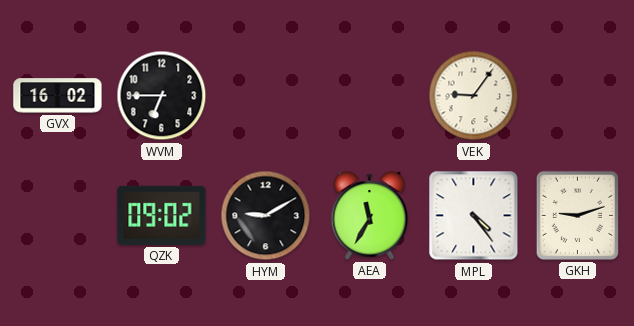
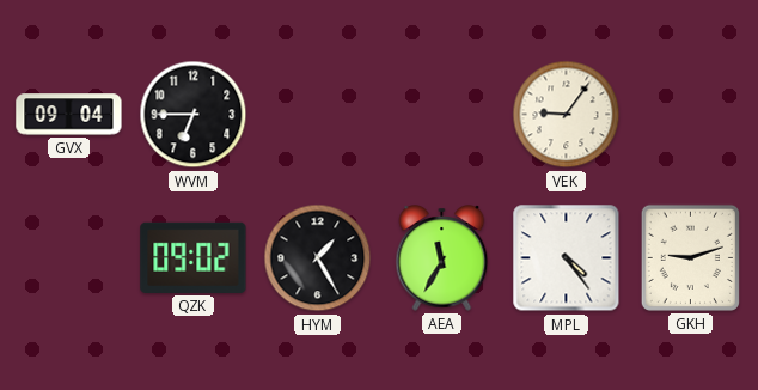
GVX: 16:02 -> 09:04 (69, 115)
HYM: 9:10 -> 1:25 (318, 258)
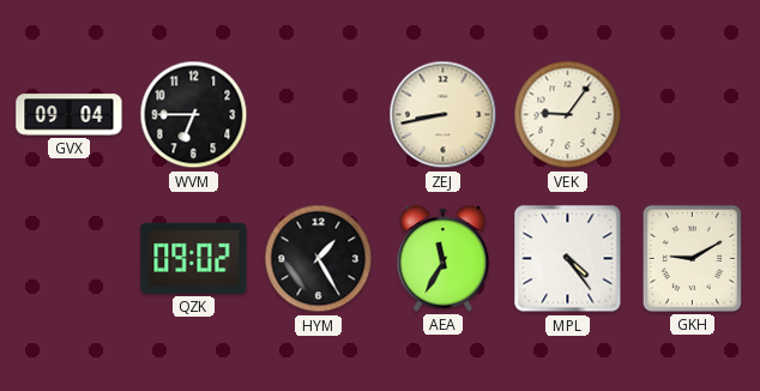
ZEJ: none -> 8:43 (444, 115)
GKH: 9:12 -> 9:10 (692, 258)
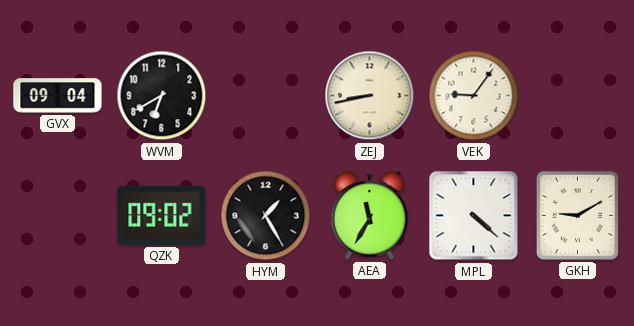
WVM: 6:45 -> 6:40 (162, 96)
MPL: 4:24 -> 4:22 (474, 216)
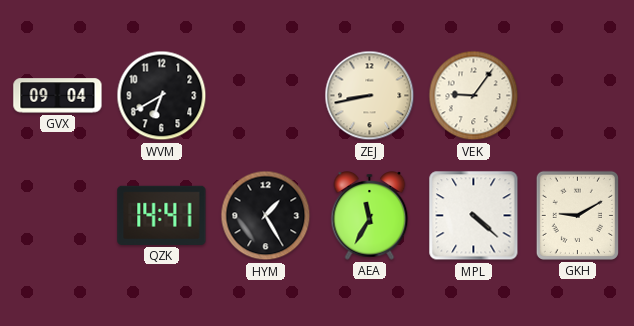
QZK: 09:02 -> 14:41 (162, 215)
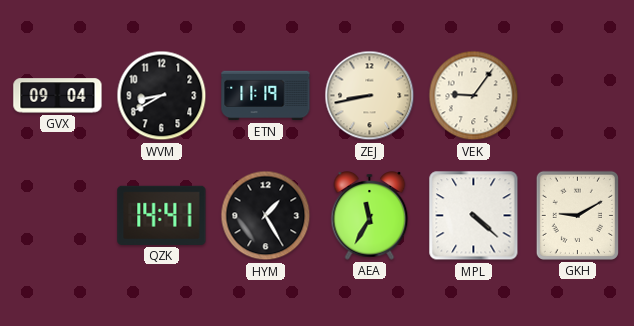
WVM: 6:40 -> 8:40 (162, 96)
ETN: none -> 11:19 (266, 96)
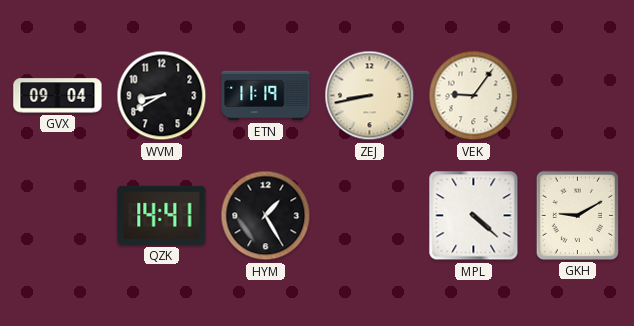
AEA: 11:35 -> none (370, 216)
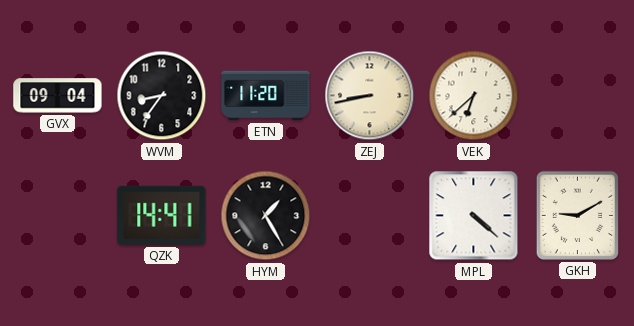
WVM: 8:40 -> 8:36 (162, 96)
ETN: 11:19 -> 11:20 (266, 96)
VEK: 9:06 -> 6:38 (474, 96)
